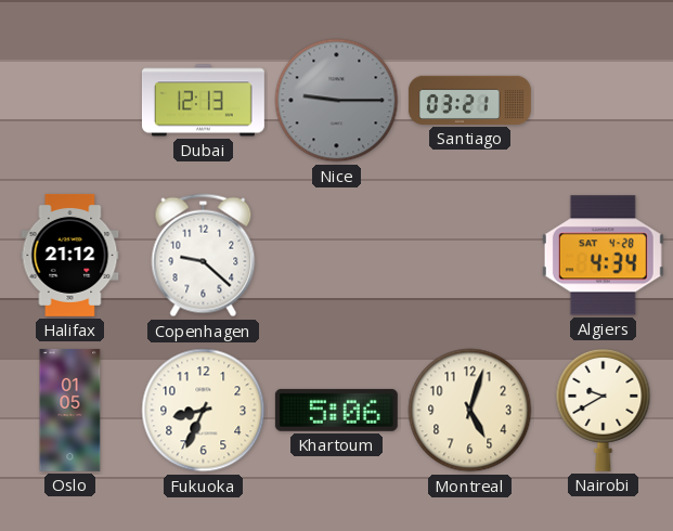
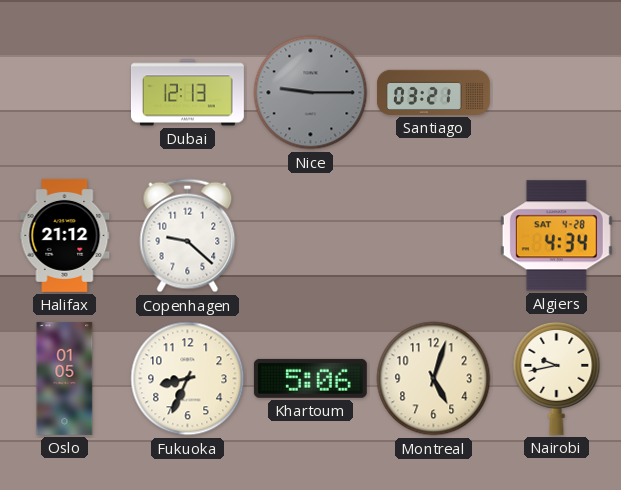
Nairobi: 9:40 -> 9:43 (557, 378)
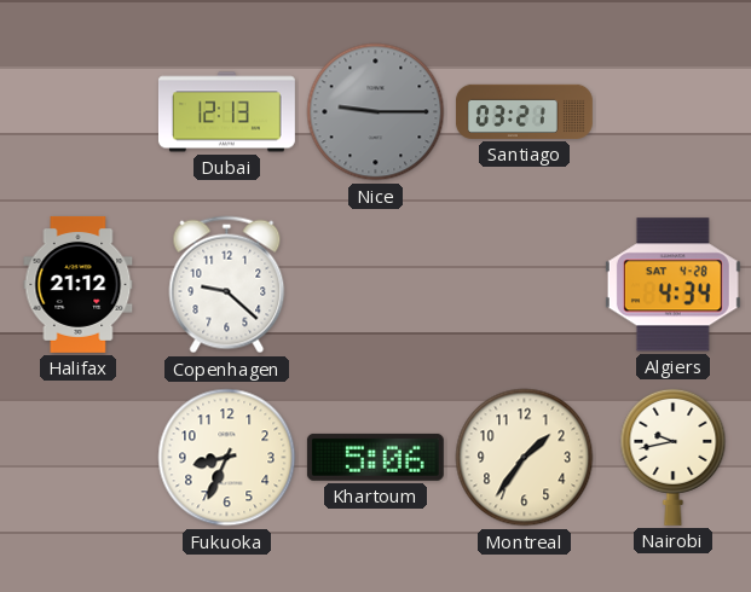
Oslo: 01:05 -> none (65, 378)
Montreal: 5:03 -> 1:36 (525, 458)
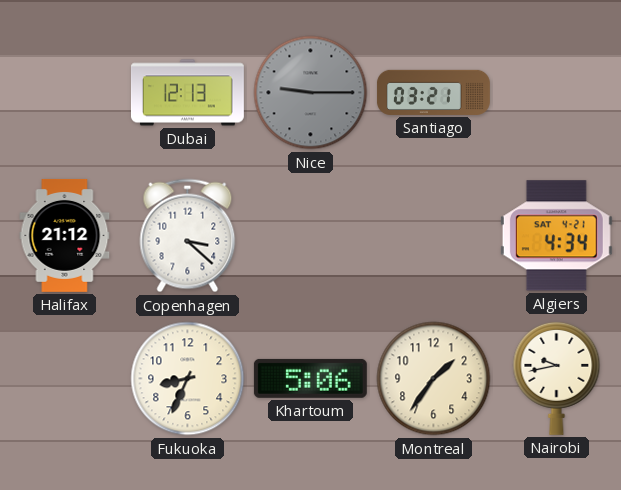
Copenhagen: 9:22 -> 3:22 (188, 236)
Algiers date: SAT 4-28 -> SAT 4-21 (556, 236)
